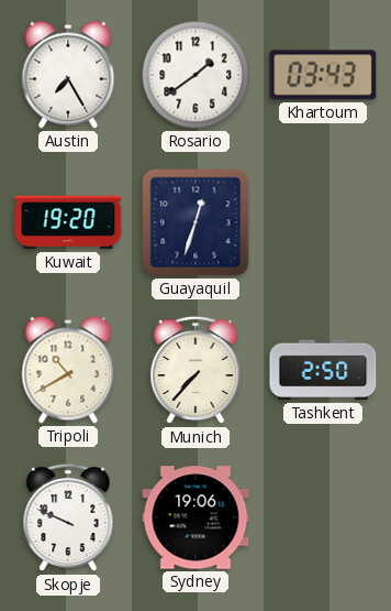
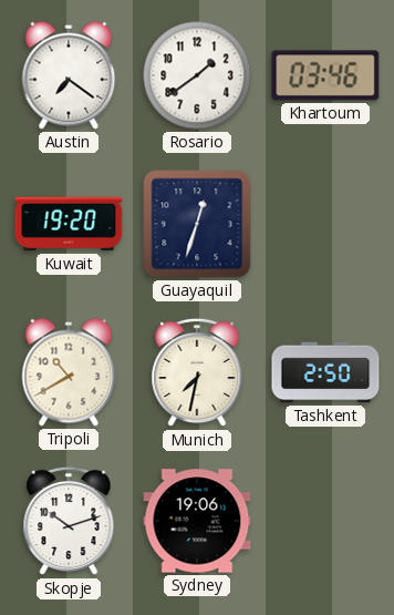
Austin: 7:25 -> 7:21 (69, 75)
Khartoum: 03:43 -> 03:46 (325, 75)
Munich: 7:37 -> 7:32 (197, 372)
Skopje: 9:49 -> 10:12 (69, 521)
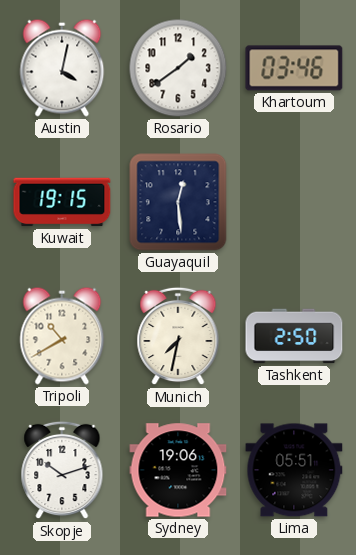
Austin: 7:21 -> 4:02 (62, 68)
Kuwait: 19:20 -> 19:15 (62, 202)
Guayaquil: 12:33 -> 12:29 (178, 202)
Lima: none -> 05:51 (294, 470)
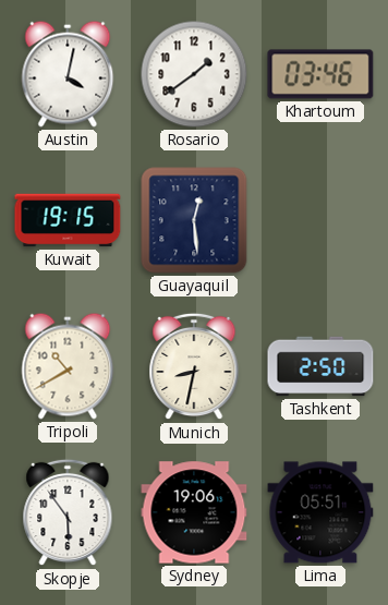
Munich: 7:32 -> 8:32 (194, 366)
Skopje: 10:12 -> 5:54 (68, 512)
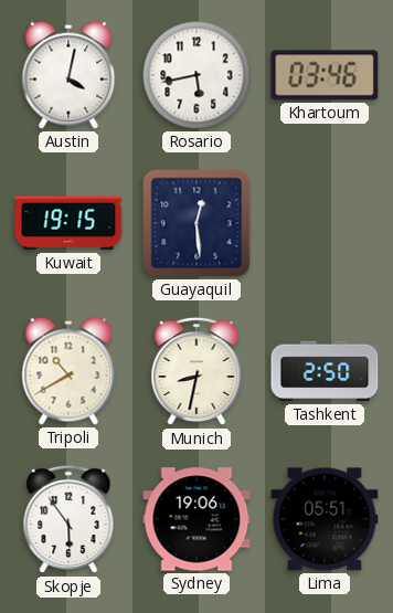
Rosario: 1:39 -> 5:43 (197, 75)
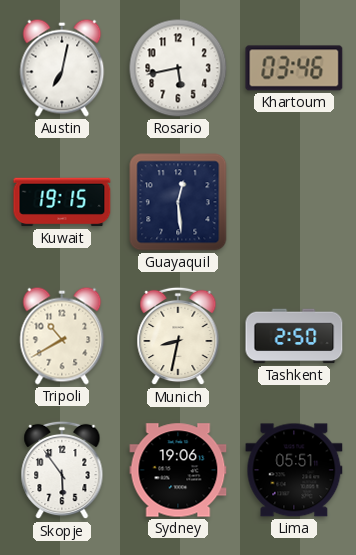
Austin: 4:02 -> 7:02 (62, 68)
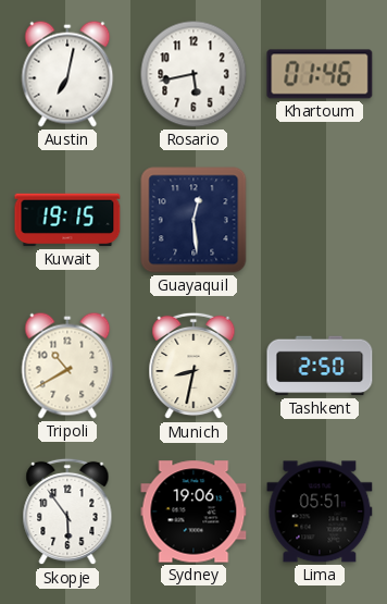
Khartoum: 03:46 -> 01:46 (320, 74)
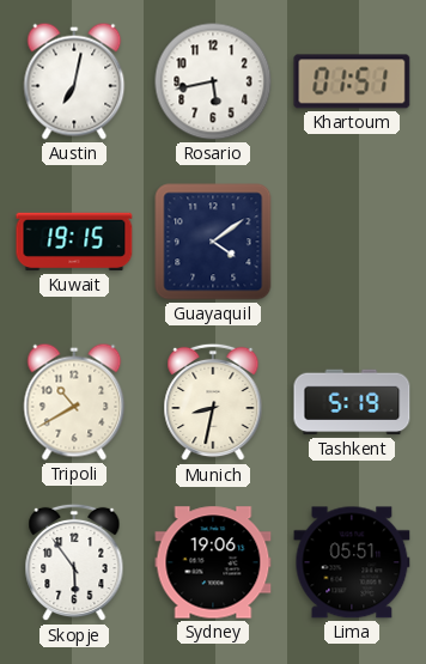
Khartoum: 01:46 -> 01:51 (352, 81)
Guayaquil: 12:29 -> 4:09 (213, 242)
Tashkent: 2:50 -> 5:19 (352, 402)
